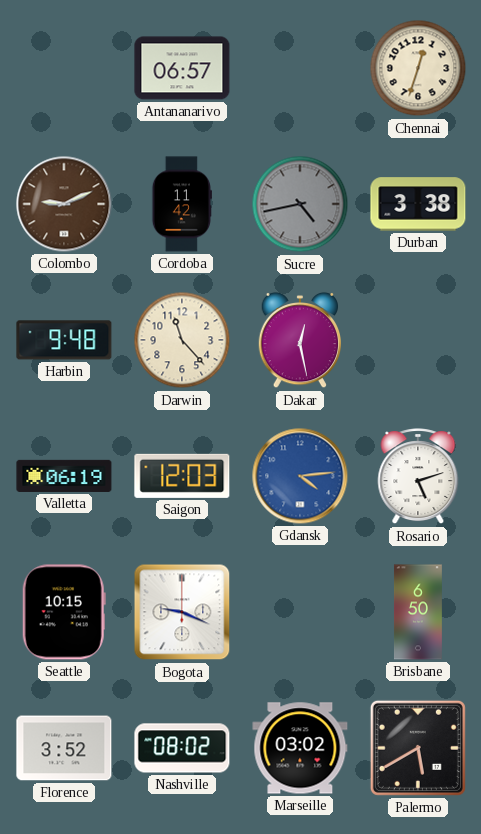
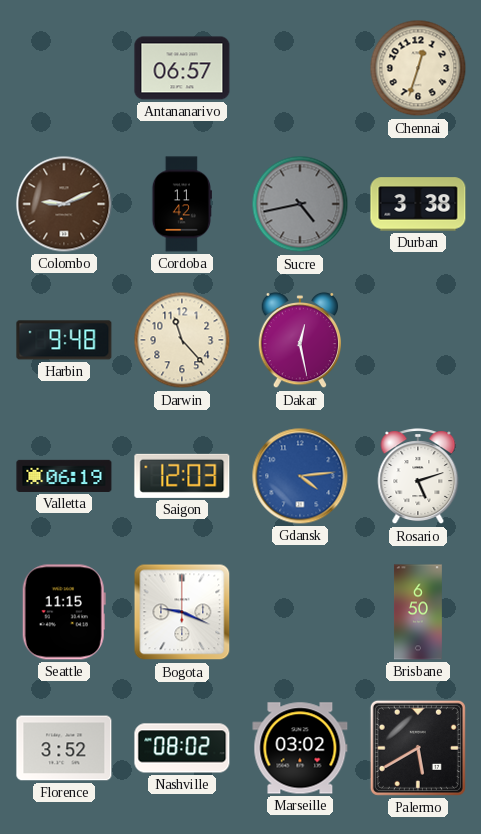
Seattle: 10:15 -> 11:15 (64, 612)
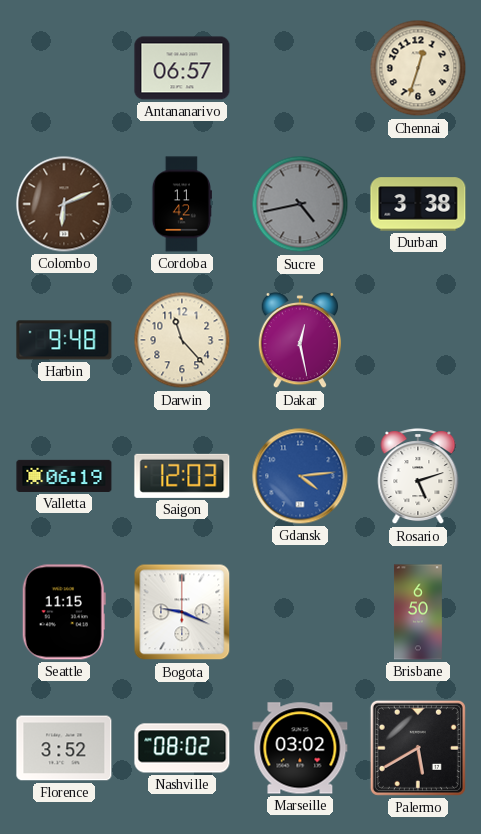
Colombo: 9:11 -> 6:11 (64, 204)
